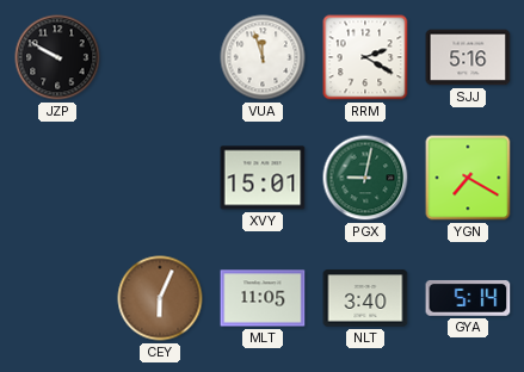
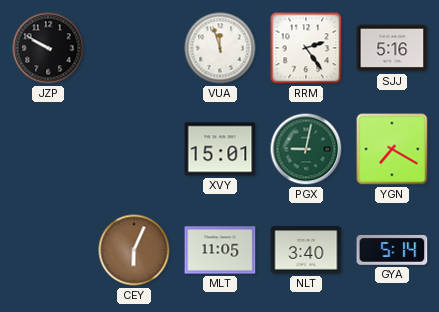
RRM: 2:20 -> 2:24 (306, 48)
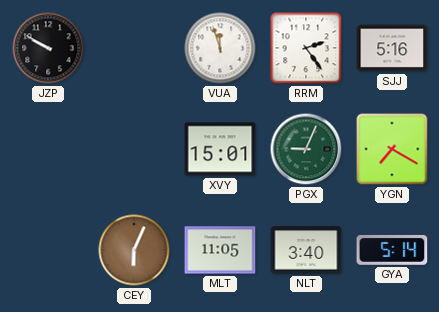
PGX: 9:02 -> 9:04 (306, 149)
